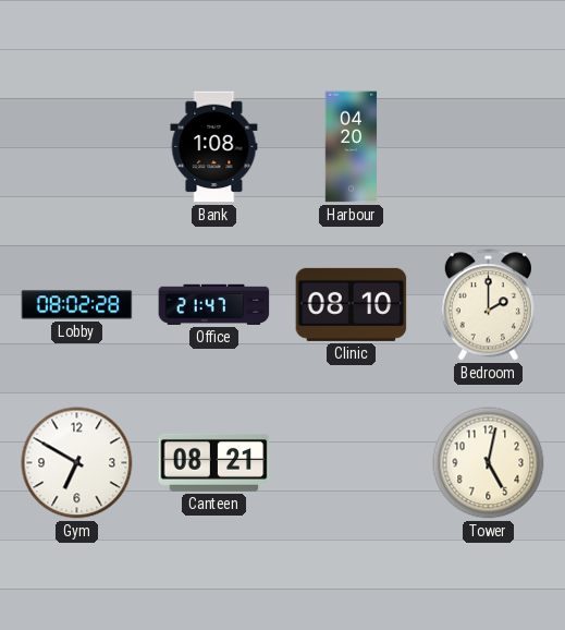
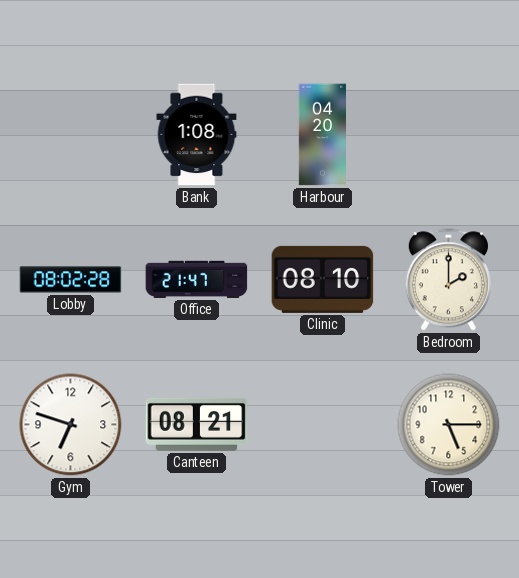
Gym: 6:50 -> 6:48 (71, 425)
Tower: 5:02 -> 5:15 (449, 425)
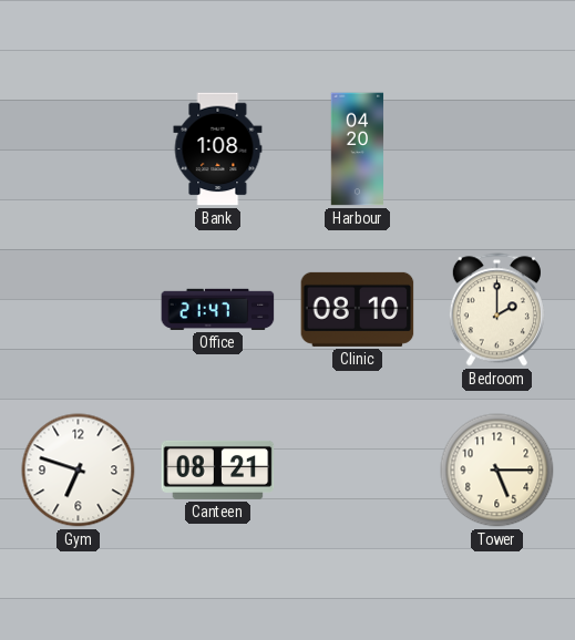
Lobby: 08:02 -> none (71, 280)
